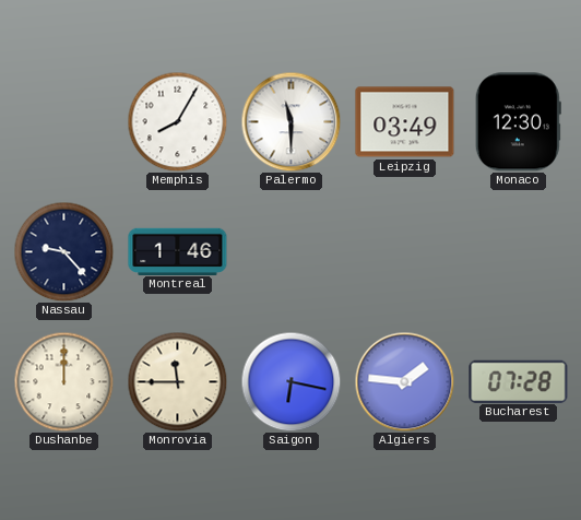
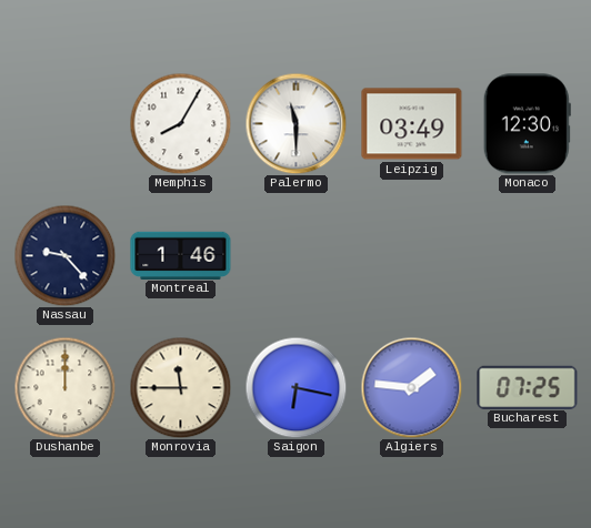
Bucharest: 07:28 -> 07:25 (528, 387)
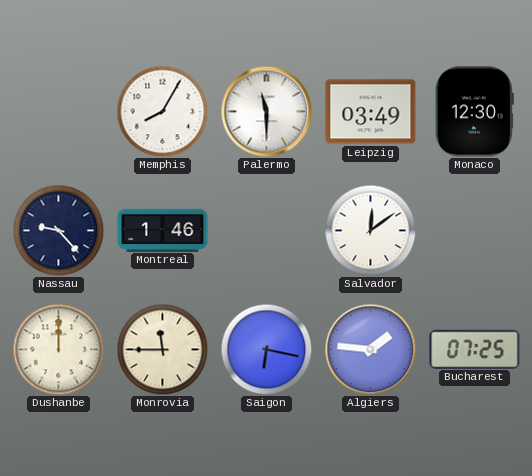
Salvador: none -> 12:09 (370, 230)
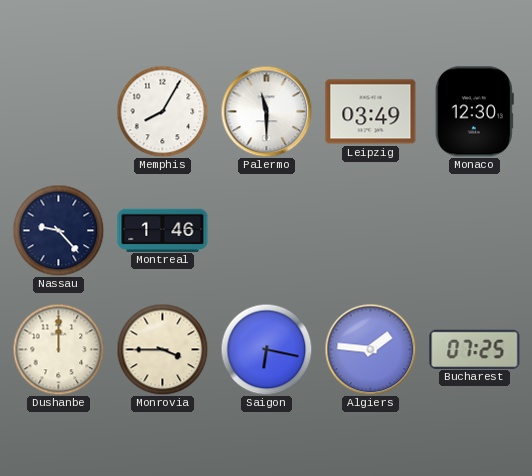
Salvador: 12:09 -> none (370, 230)
Monrovia: 11:45 -> 3:45 (162, 349)
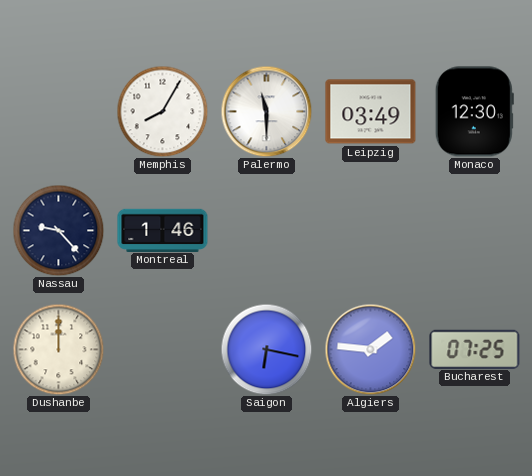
Monrovia: 3:45 -> none (162, 349)
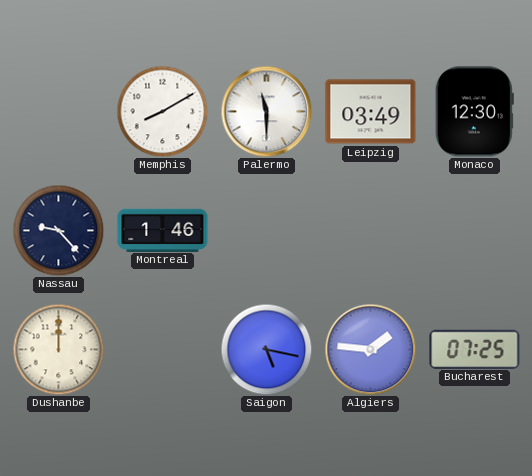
Memphis: 8:05 -> 8:10 (162, 111)
Saigon: 6:17 -> 5:17 (266, 349)
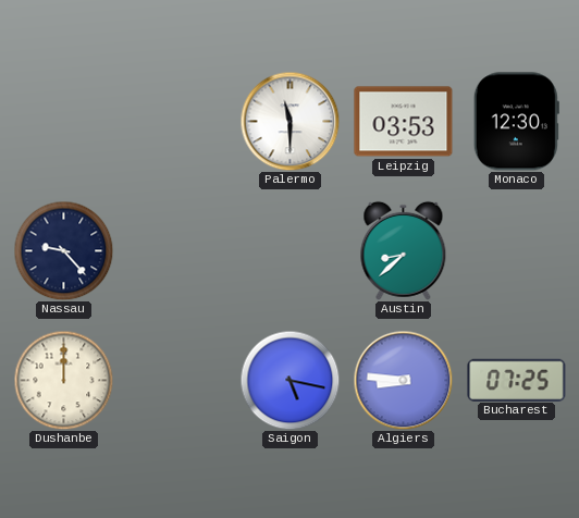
Memphis: 8:10 -> none (162, 111)
Leipzig: 03:49 -> 03:53 (404, 122)
Montreal: 1:46 -> none (163, 230)
Austin: none -> 8:38 (404, 250)
Algiers: 1:46 -> 8:46 (403, 380)
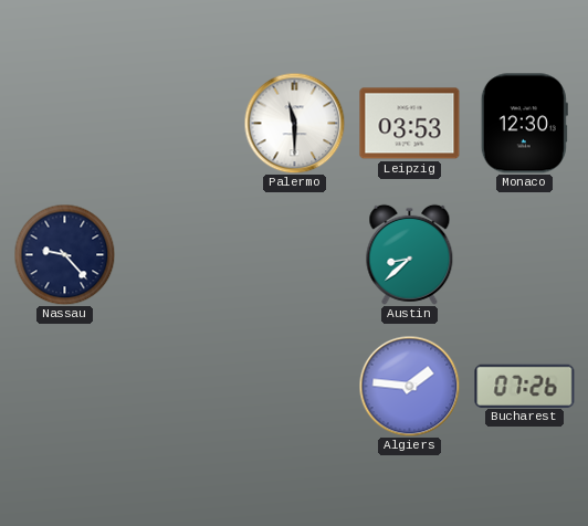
Dushanbe: 12:00 -> none (63, 380)
Saigon: 5:17 -> none (289, 380)
Algiers: 8:46 -> 1:46 (409, 386)
Bucharest: 07:25 -> 07:26 (525, 386)
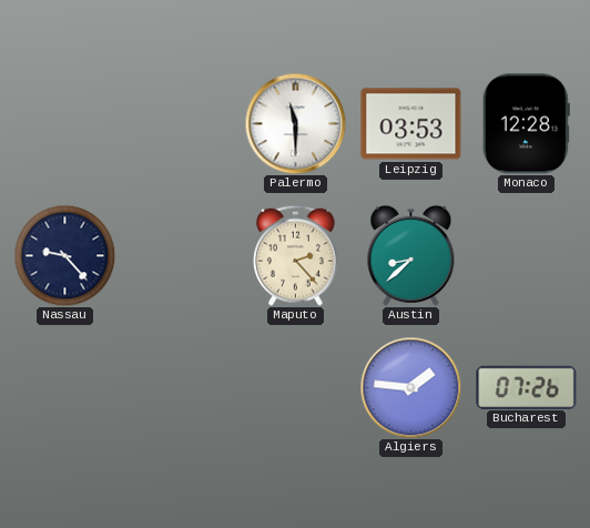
Monaco: 12:30 -> 12:28 (526, 124)
Maputo: none -> 2:23 (296, 255)
